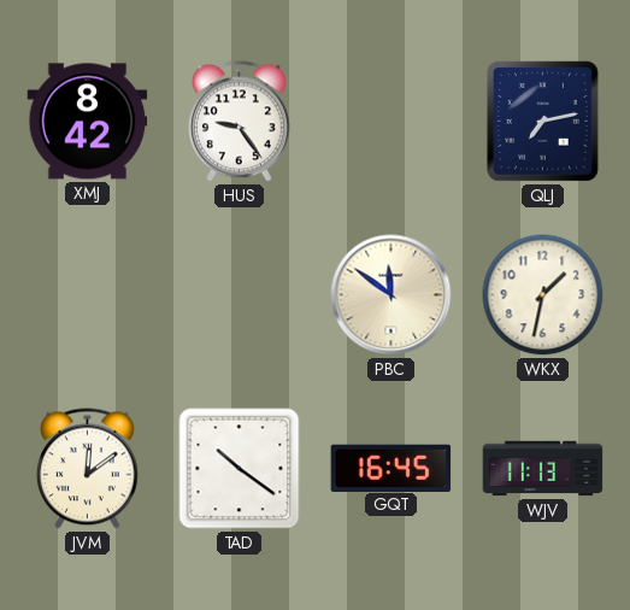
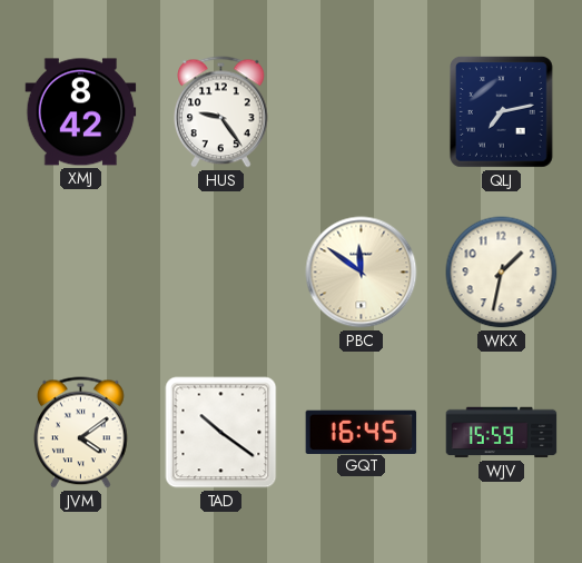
JVM: 12:09 -> 4:09 (81, 433)
WJV: 11:13 -> 15:59 (502, 433)
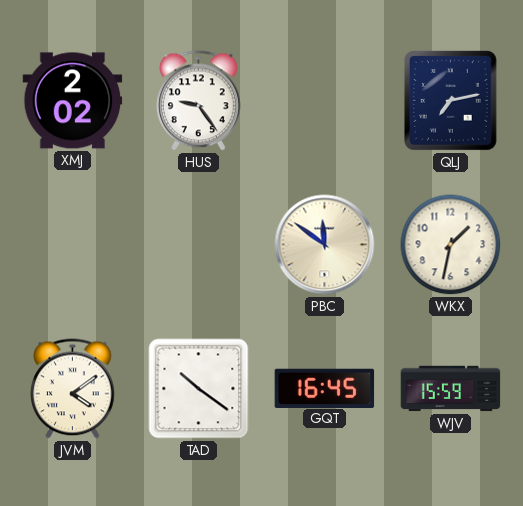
XMJ: 8:42 -> 2:02 (73, 101)
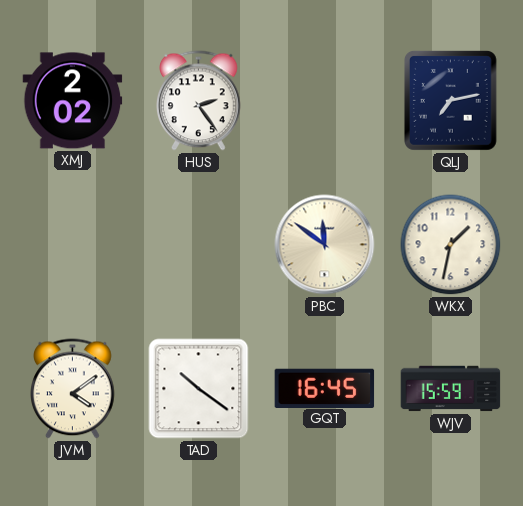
HUS: 9:24 -> 2:24 (199, 101)
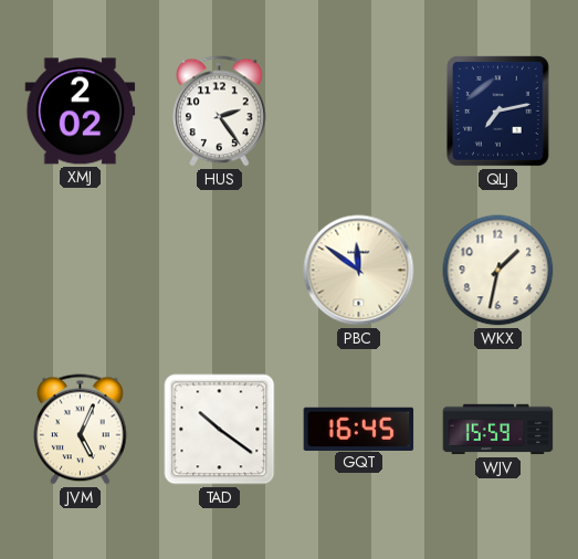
JVM: 4:09 -> 5:04 (81, 430)
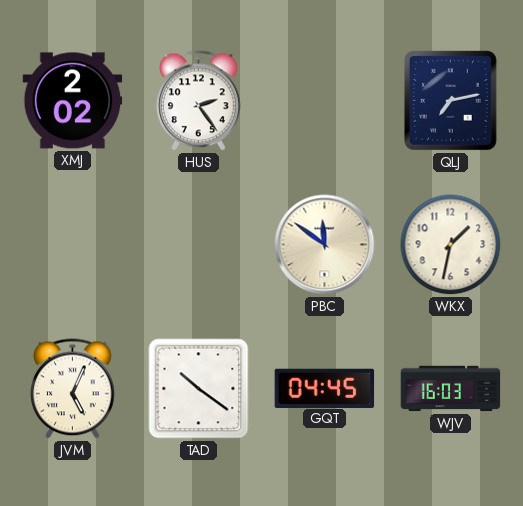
GQT: 16:45 -> 04:45 (325, 388)
WJV: 15:59 -> 16:03 (451, 389)
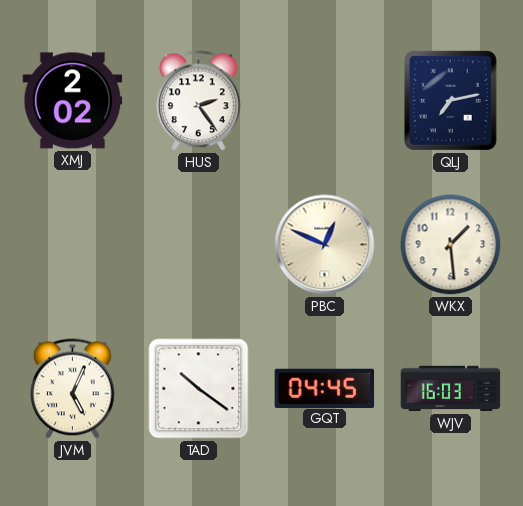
PBC: 11:51 -> 12:49 (325, 245)
WKX: 1:32 -> 1:29 (451, 245)
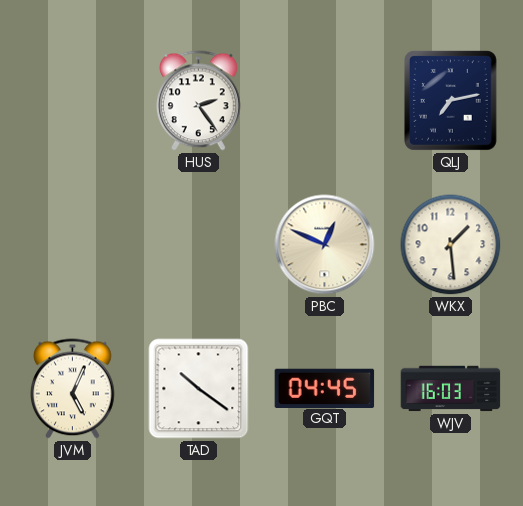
XMJ: 2:02 -> none (73, 101)
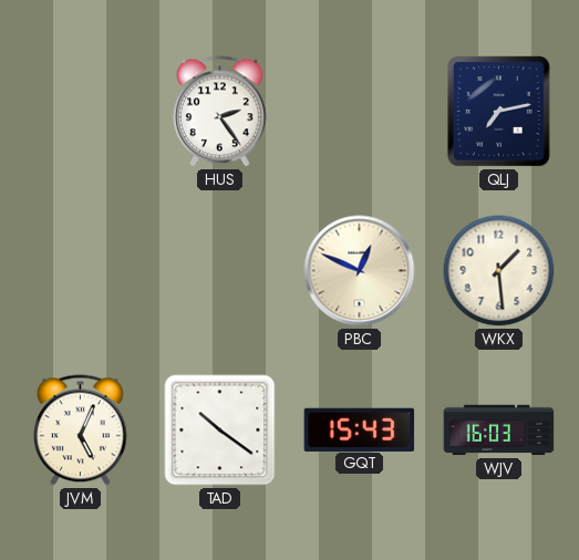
GQT: 04:45 -> 15:43 (360, 429)
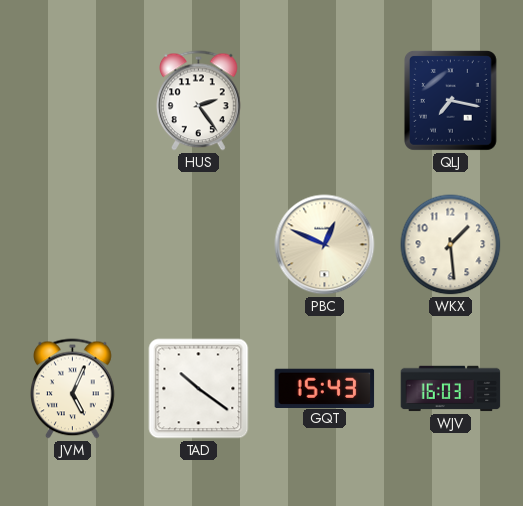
QLJ: 7:13 -> 7:17 (450, 101)
